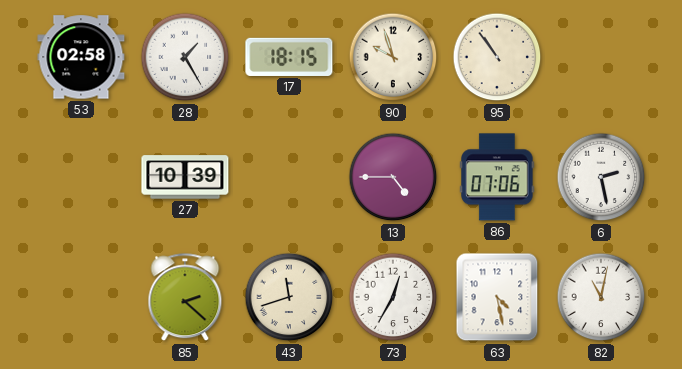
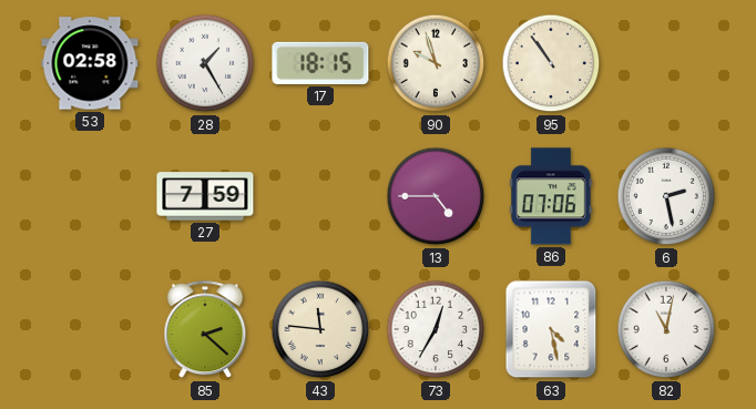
27: 10:39 -> 7:59 (205, 196)
43: 11:42 -> 11:46 (320, 329)
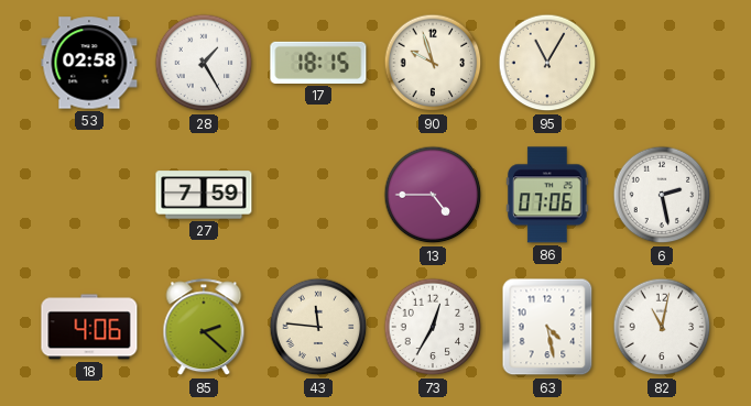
95: 10:54 -> 11:05 (547, 63)
18: none -> 4:06 (89, 327)
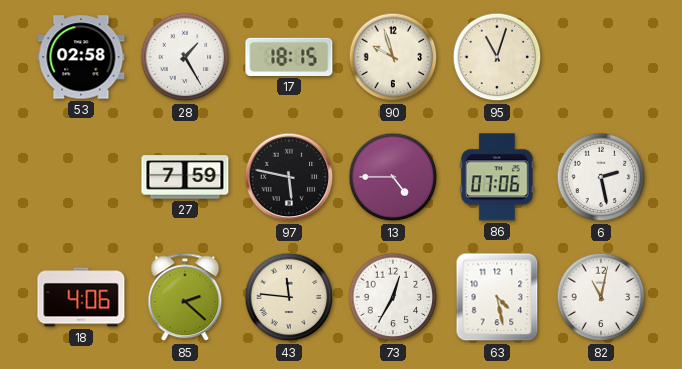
95: 11:05 -> 11:03 (497, 57)
97: none -> 5:47 (289, 177)
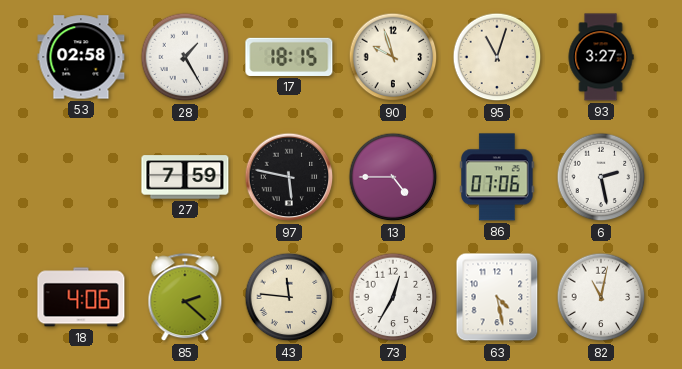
93: none -> 3:27 (601, 57)
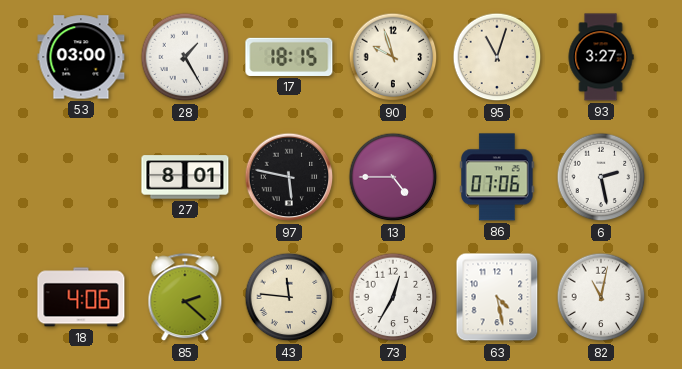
53: 02:58 -> 03:00 (81, 57)
27: 7:59 -> 8:01 (185, 177)
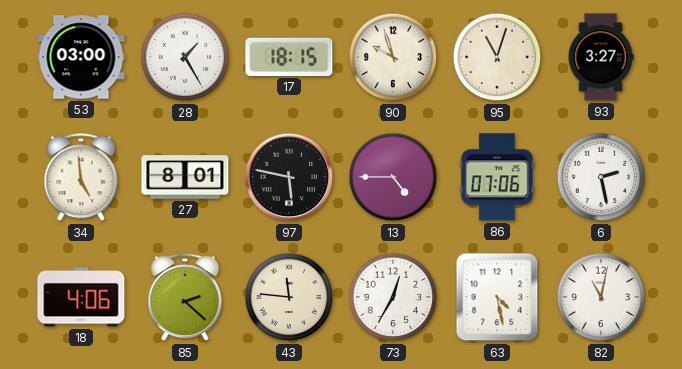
34: none -> 4:59 (81, 178)
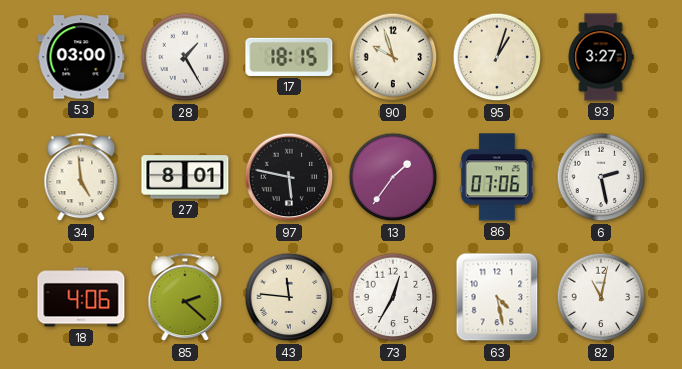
95: 11:03 -> 1:03 (497, 57)
13: 4:45 -> 1:36 (393, 177)
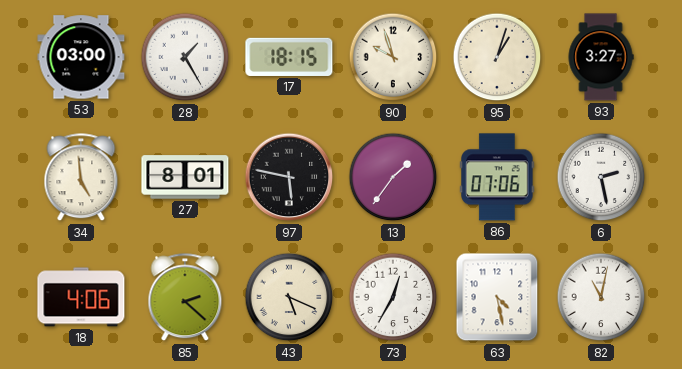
43: 11:46 -> 5:19 (289, 297)
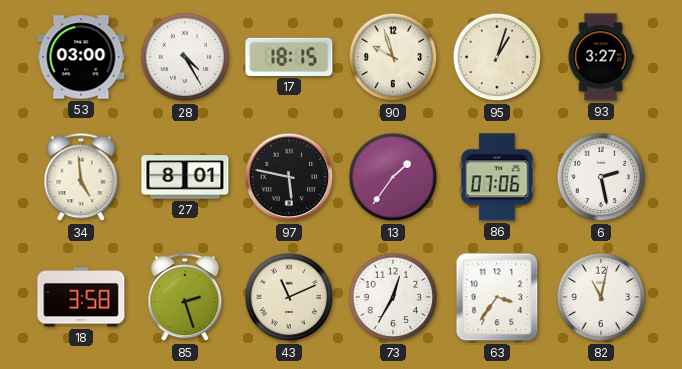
28: 1:25 -> 4:25 (185, 57)
18: 4:06 -> 3:58 (81, 297)
85: 2:22 -> 2:27 (185, 298)
43: 5:19 -> 11:11 (289, 297)
63: 4:28 -> 3:36 (497, 297)
